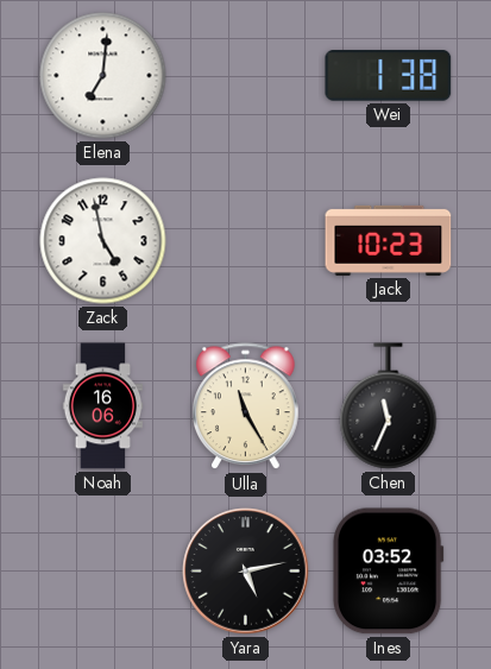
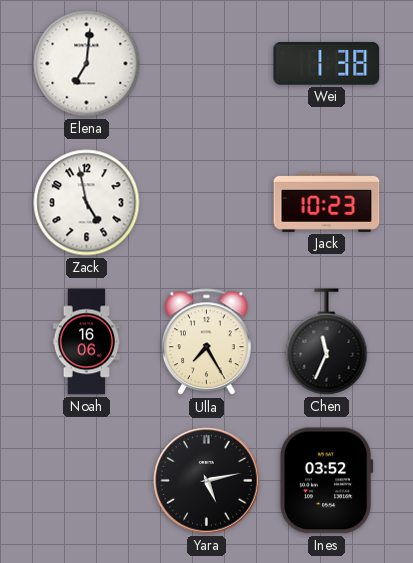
Ulla: 11:25 -> 7:25 (207, 342)
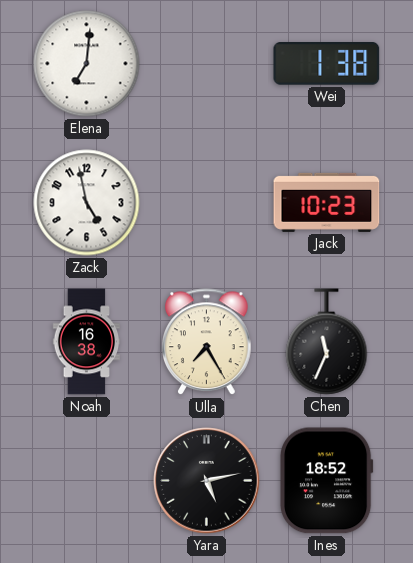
Noah: 16:06 -> 16:38 (87, 342)
Ines: 03:52 -> 18:52 (326, 481)
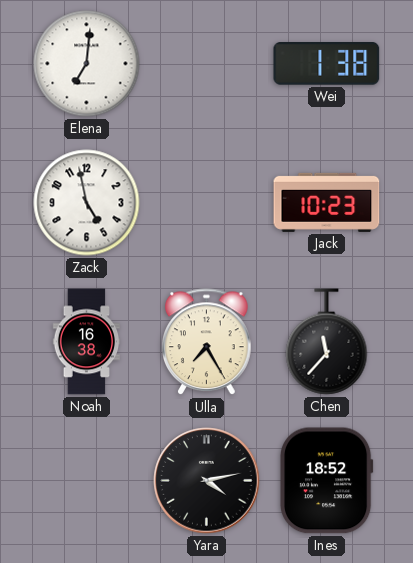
Chen: 11:34 -> 11:37 (327, 342)
Yara: 5:13 -> 4:13 (207, 481)
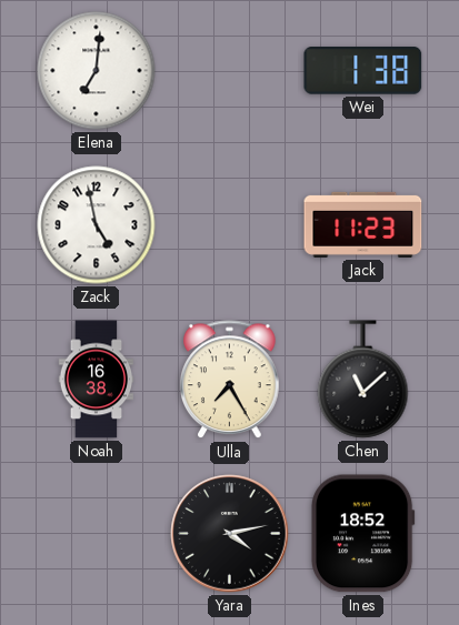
Jack: 10:23 -> 11:23 (363, 224)
Chen: 11:37 -> 11:08 (363, 380)
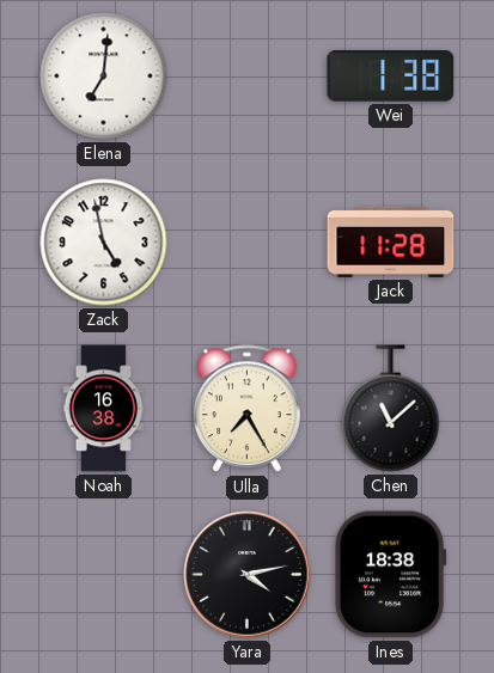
Jack: 11:23 -> 11:28 (391, 241)
Ines: 18:52 -> 18:38 (390, 575)
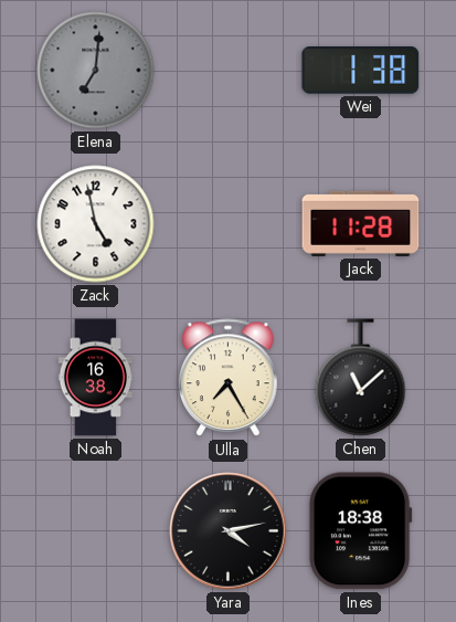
Elena dial: white -> grey (96, 71)
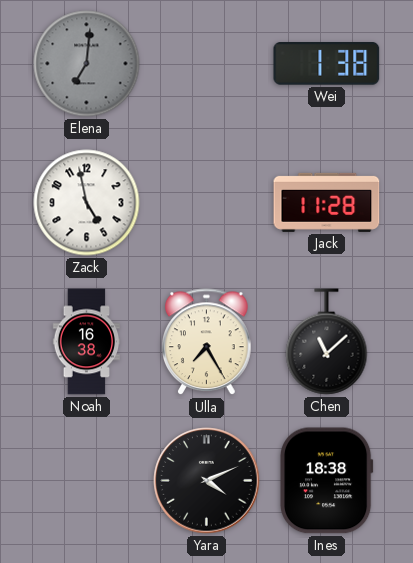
Yara: 4:13 -> 4:11 (207, 481)
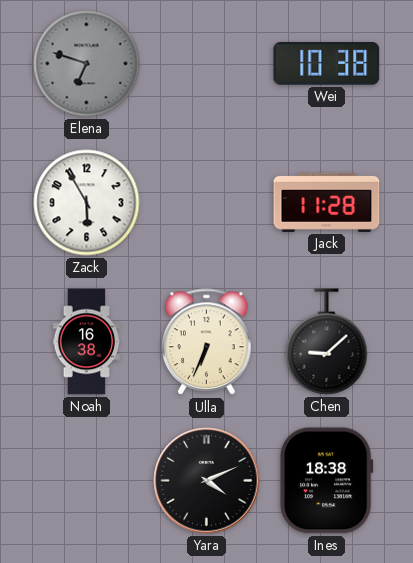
Elena: 7:01 -> 6:48 (87, 64)
Wei: 1:38 -> 10:38 (327, 64)
Zack: 4:58 -> 5:55 (87, 203)
Ulla: 7:25 -> 6:34 (207, 342)
Chen: 11:08 -> 9:08 (327, 342)
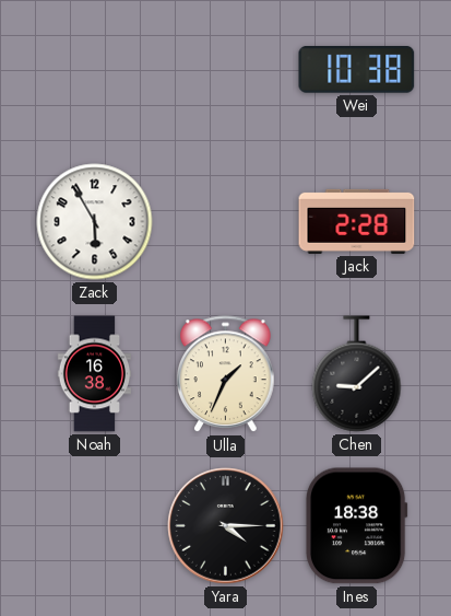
Elena: 6:48 -> none (87, 64)
Jack: 11:28 -> 2:28 (357, 221)
Ulla: 6:34 -> 1:34 (226, 374)
Yara: 4:11 -> 4:15 (226, 526)
